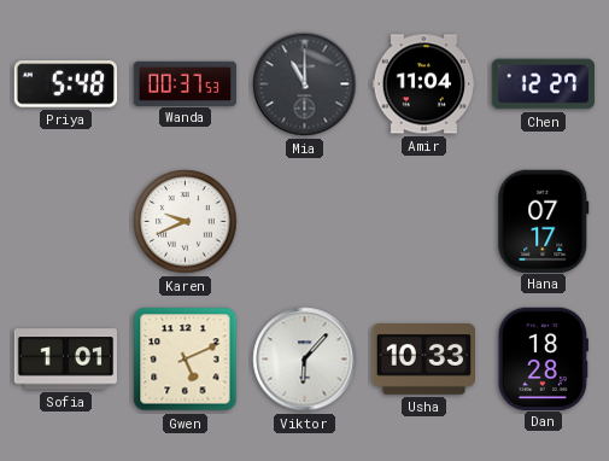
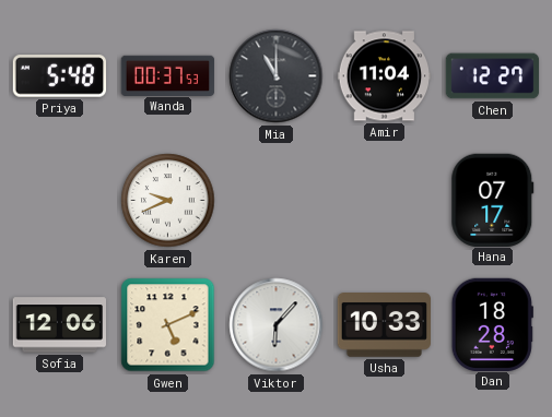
Sofia: 1:01 -> 12:06 (60, 325)
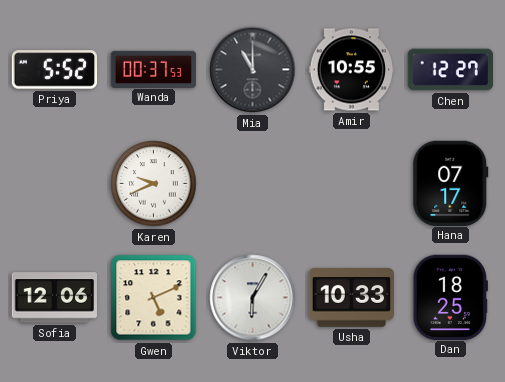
Priya: 5:48 -> 5:52 (54, 70)
Amir: 11:04 -> 10:55 (352, 70)
Viktor: 6:07 -> 6:05 (253, 298)
Dan: 18:28 -> 18:25 (450, 297)
